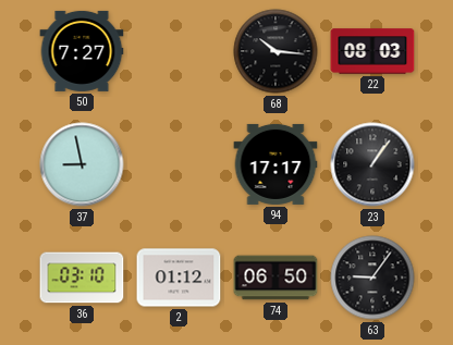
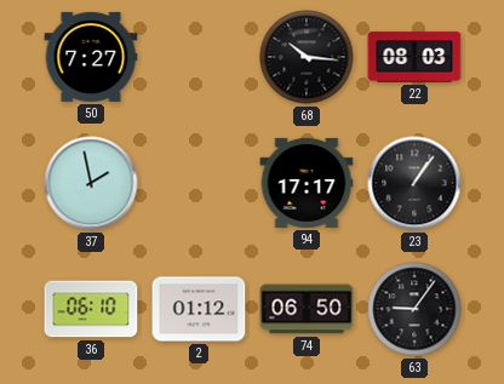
37: 8:58 -> 1:58 (91, 183)
36: 03:10 -> 06:10 (91, 309)
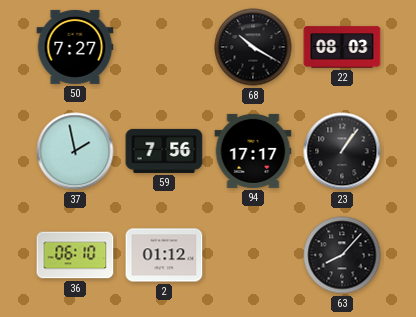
68: 10:16 -> 10:20 (253, 47)
59: none -> 7:56 (164, 151)
74: 06:50 -> none (307, 309)
63: 9:06 -> 8:07 (342, 255)
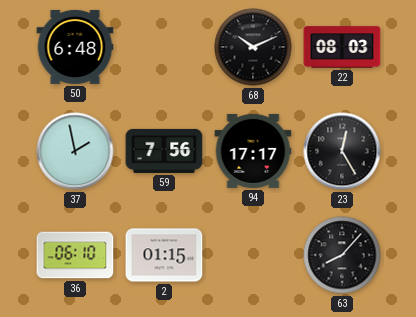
50: 7:27 -> 6:48 (75, 47)
68: 10:20 -> 10:11 (253, 47)
23: 1:06 -> 12:25 (342, 151)
2: 01:12 -> 01:15 (164, 255)
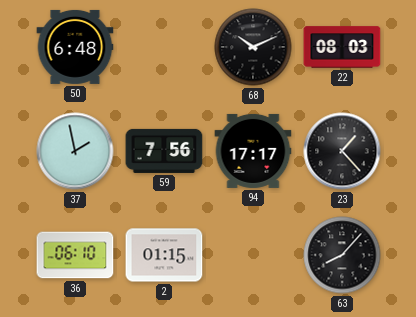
23: 12:25 -> 1:23 (342, 151)
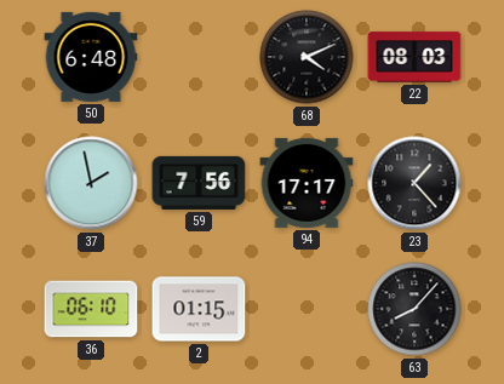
68: 10:11 -> 4:11 (307, 57)
